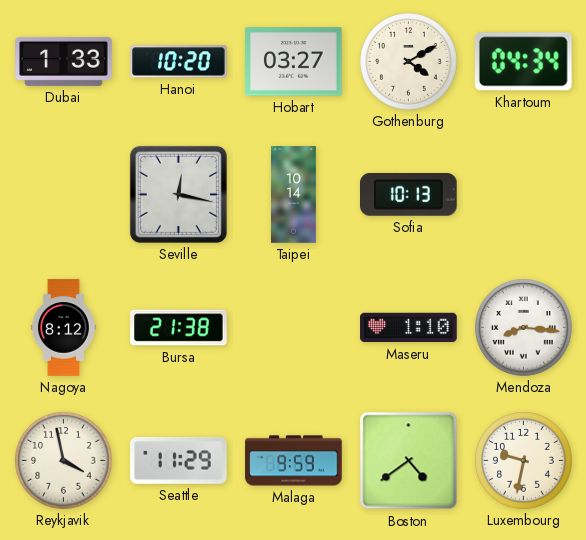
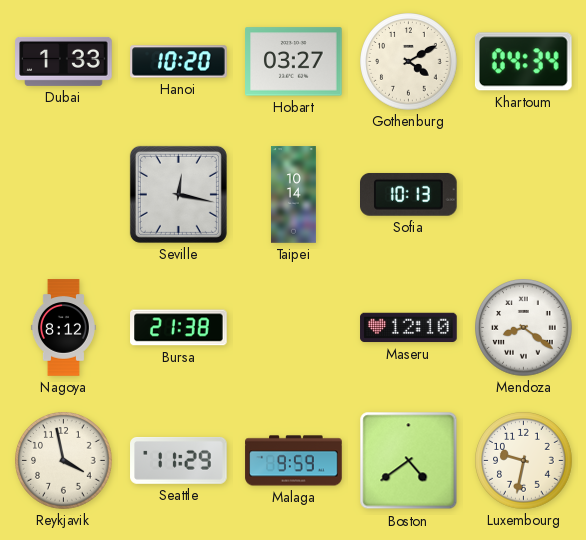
Maseru: 1:10 -> 12:10 (409, 328)
Mendoza: 8:16 -> 8:21 (524, 328)
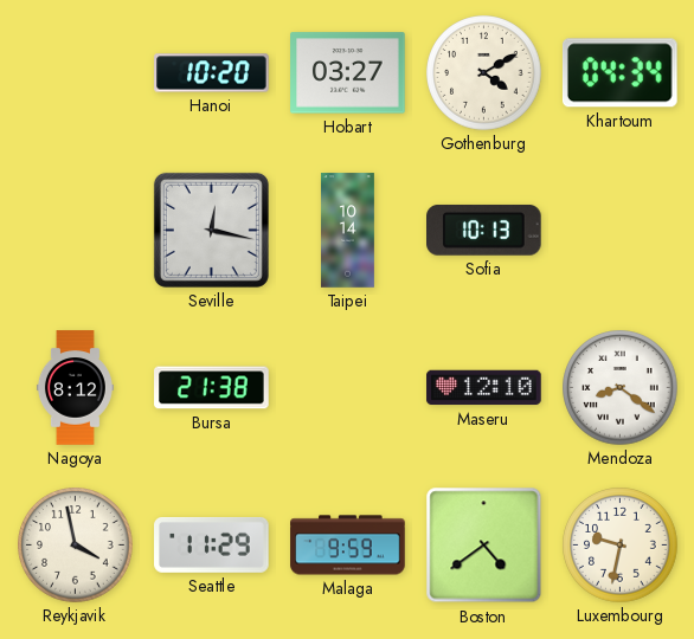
Dubai: 1:33 -> none (64, 61)
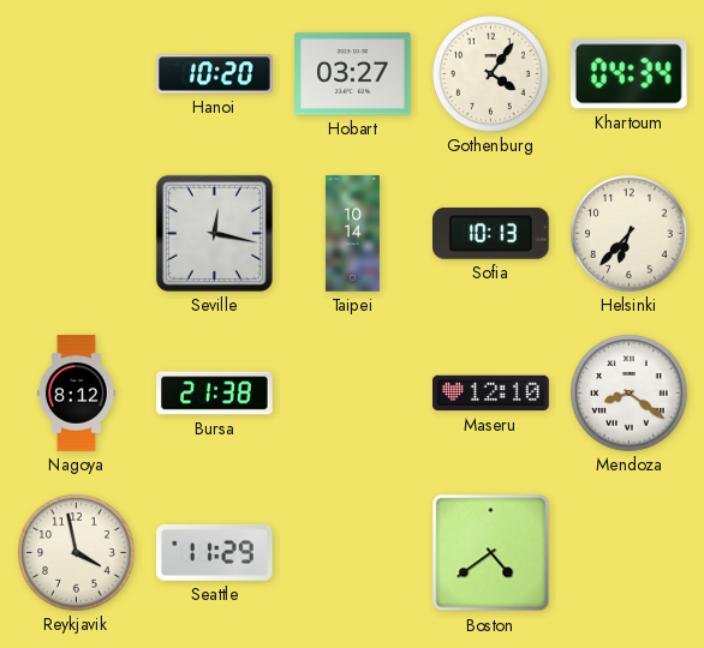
Gothenburg: 4:10 -> 4:06 (491, 74)
Helsinki: none -> 6:37 (630, 234)
Malaga: 9:59 -> none (348, 546)
Luxembourg: 9:32 -> none (621, 546)
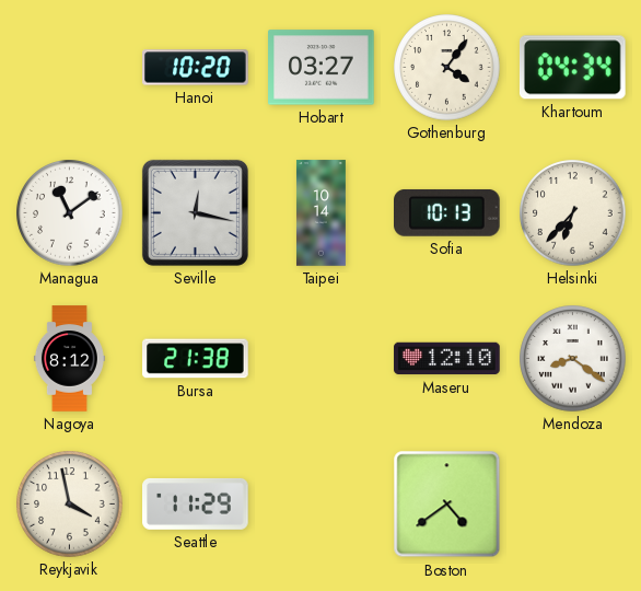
Managua: none -> 11:09 (70, 213)
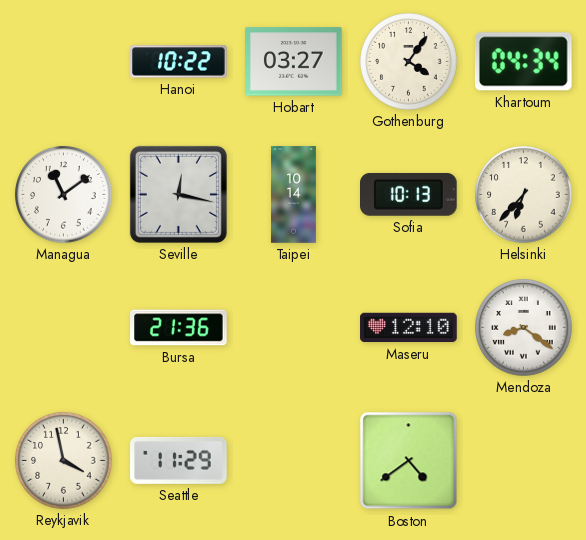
Hanoi: 10:20 -> 10:22 (179, 62)
Nagoya: 8:12 -> none (69, 359)
Bursa: 21:38 -> 21:36 (179, 328)
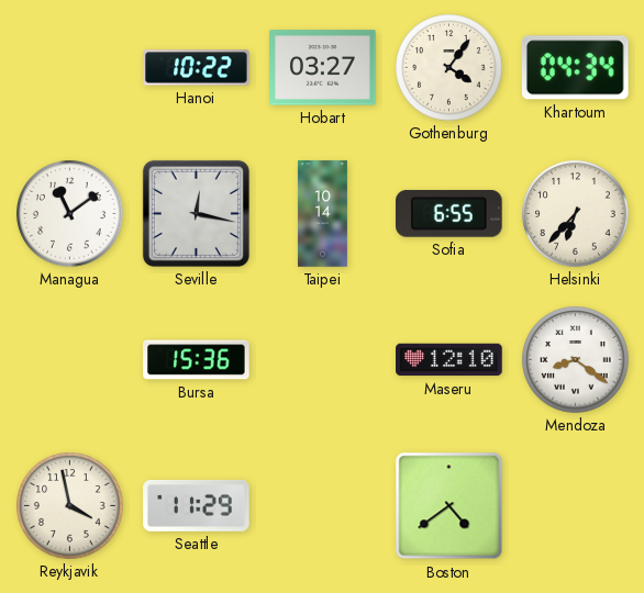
Sofia: 10:13 -> 6:55 (449, 214)
Bursa: 21:36 -> 15:36 (197, 360)
